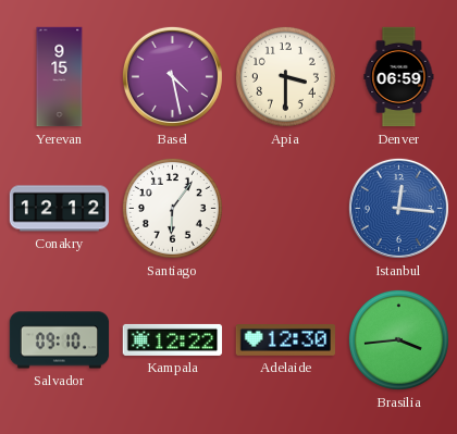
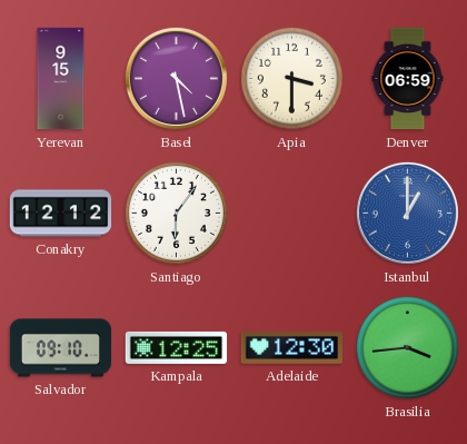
Istanbul: 12:16 -> 1:00 (407, 213)
Kampala: 12:22 -> 12:25 (177, 347)
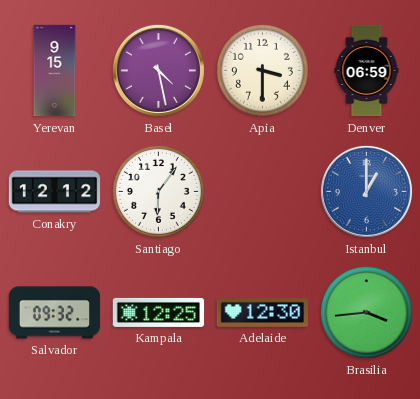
Salvador: 09:10 -> 09:32 (55, 313)
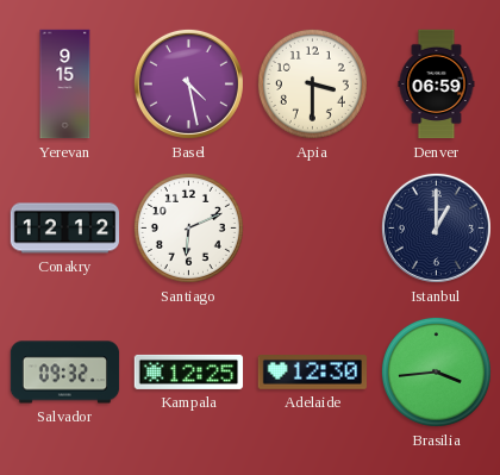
Santiago: 6:06 -> 6:11 (188, 227)
Istanbul dial: blue -> navy (436, 227)
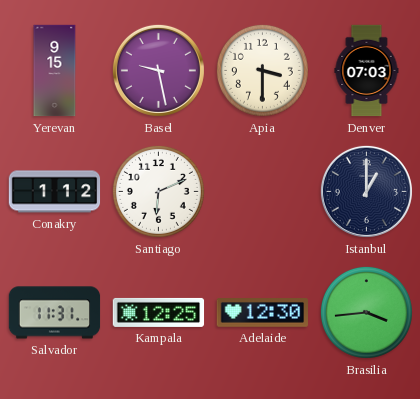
Basel: 4:28 -> 9:28 (158, 70)
Denver: 06:59 -> 07:03 (367, 71)
Conakry: 12:12 -> 1:12 (55, 192)
Salvador: 09:32 -> 11:31 (55, 313)
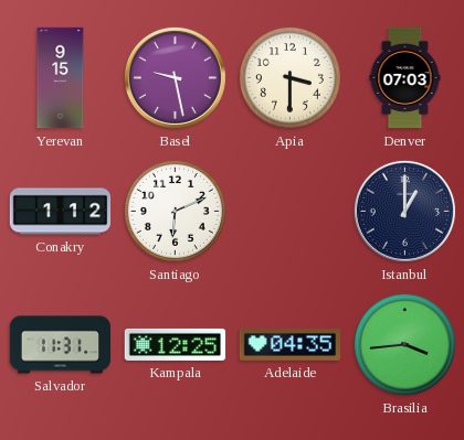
Adelaide: 12:30 -> 04:35 (291, 345)
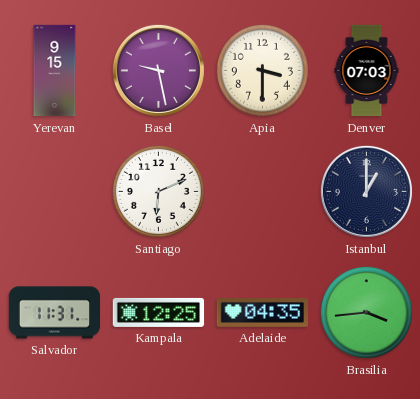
Conakry: 1:12 -> none (61, 212)
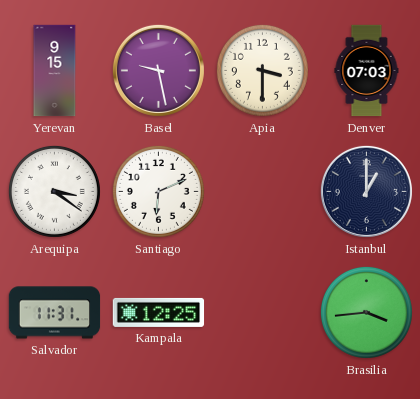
Arequipa: none -> 3:21 (54, 191)
Adelaide: 04:35 -> none (263, 313)
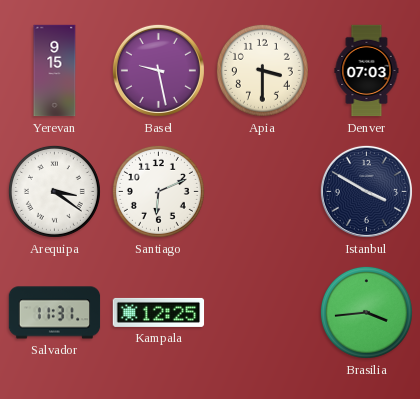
Istanbul: 1:00 -> 3:50 (366, 191)
